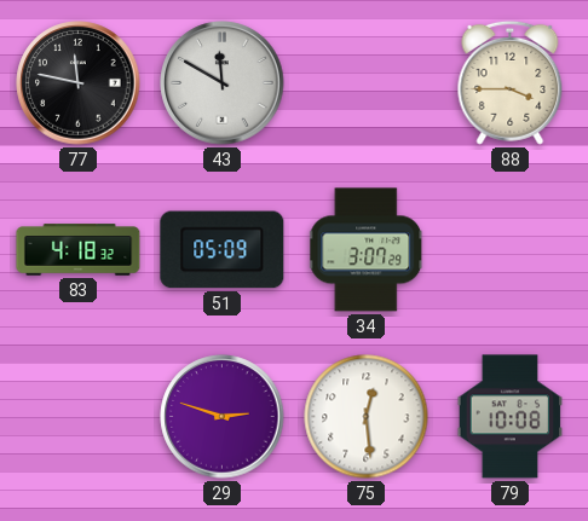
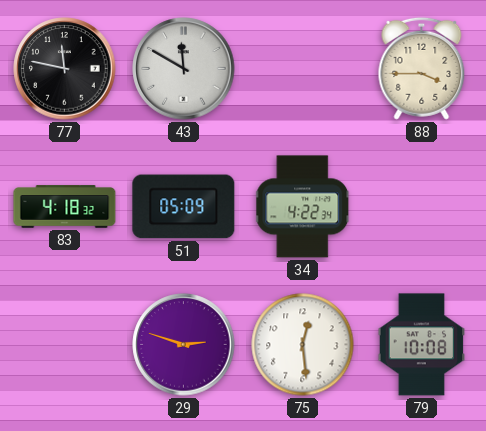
34: 3:07 -> 4:22 (303, 207)
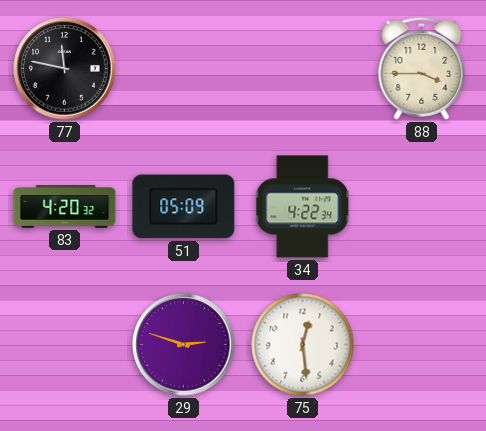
43: 11:50 -> none (184, 69)
83: 4:18 -> 4:20 (65, 207)
79: 10:08 -> none (422, 345)
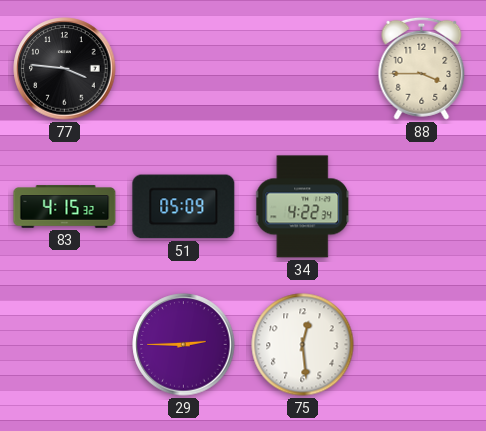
77: 11:47 -> 3:46 (65, 69)
83: 4:20 -> 4:15 (65, 207)
29: 2:48 -> 2:45 (184, 345)
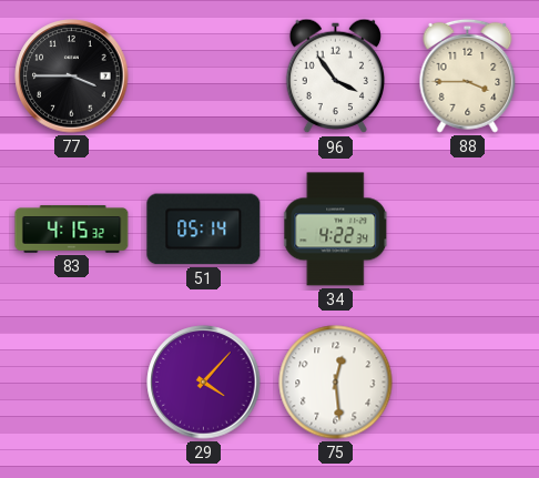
77: 3:46 -> 3:45 (72, 77)
96: none -> 3:54 (336, 77)
51: 05:09 -> 05:14 (204, 230)
29: 2:45 -> 4:07 (204, 383)
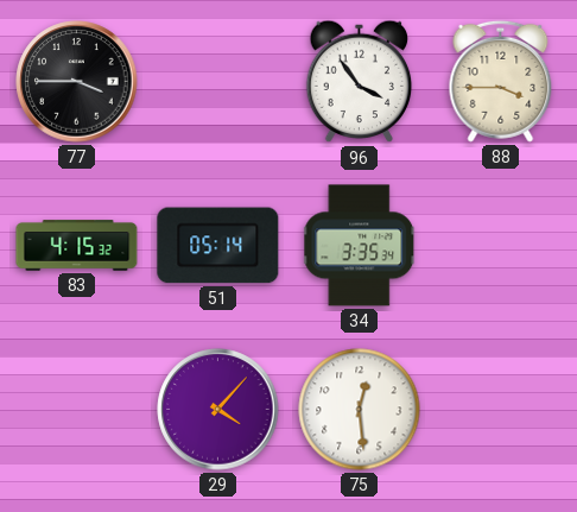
34: 4:22 -> 3:35 (360, 246)
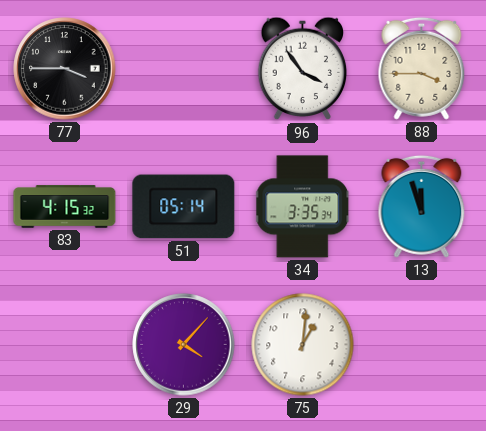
13: none -> 11:57 (422, 206)
75: 12:29 -> 1:01 (303, 345)
